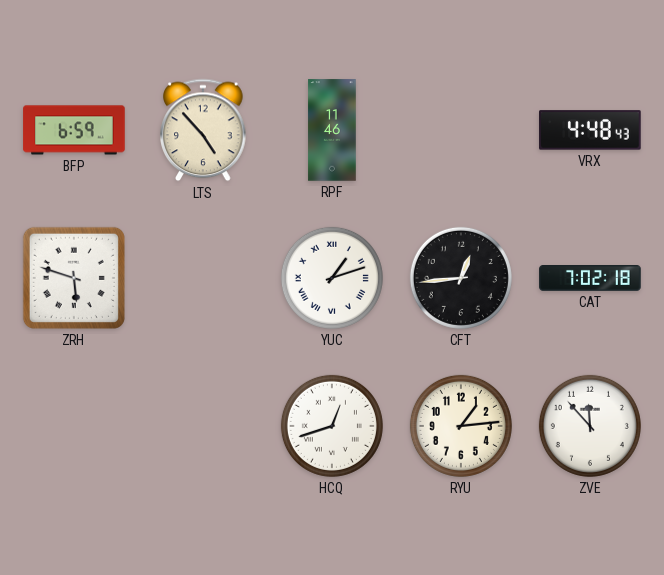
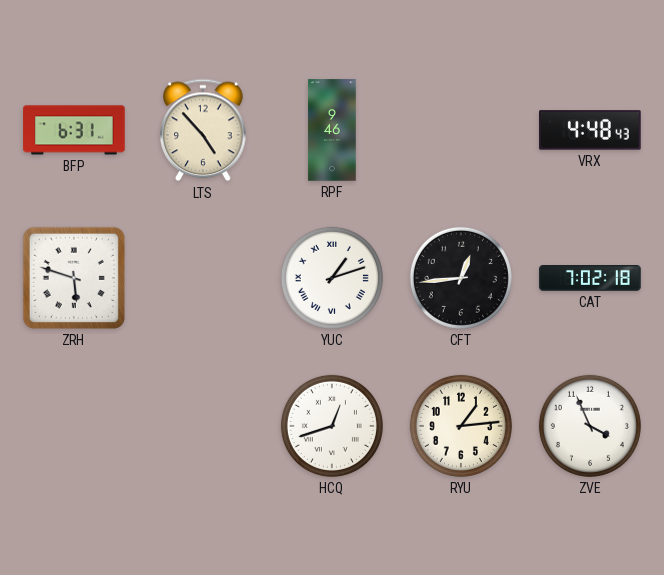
BFP: 6:59 -> 6:31 (74, 130)
RPF: 11:46 -> 9:46 (332, 130)
ZVE: 11:53 -> 3:56 (590, 426)
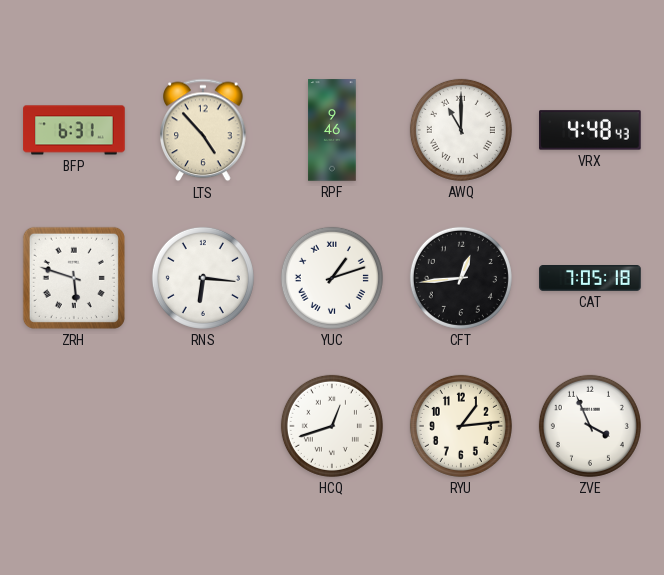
AWQ: none -> 11:00 (461, 130)
RNS: none -> 6:16 (203, 278)
CAT: 7:02 -> 7:05 (590, 279)
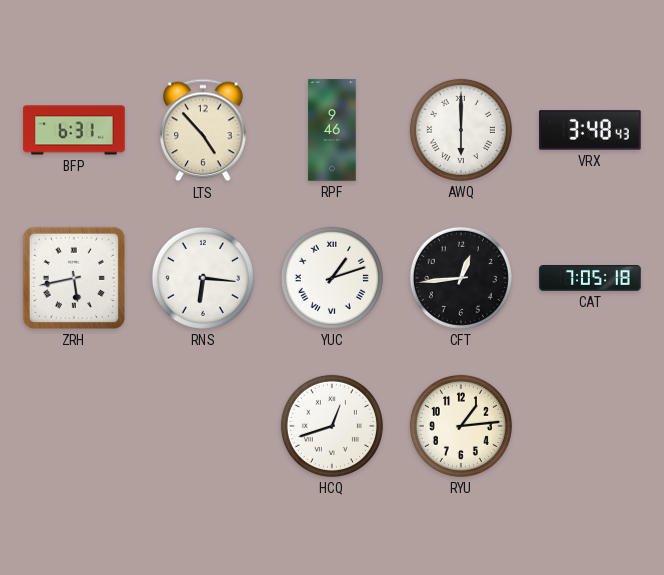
AWQ: 11:00 -> 6:00 (461, 130)
VRX: 4:48 -> 3:48 (590, 130)
ZRH: 5:48 -> 5:43 (74, 278)
ZVE: 3:56 -> none (590, 426)
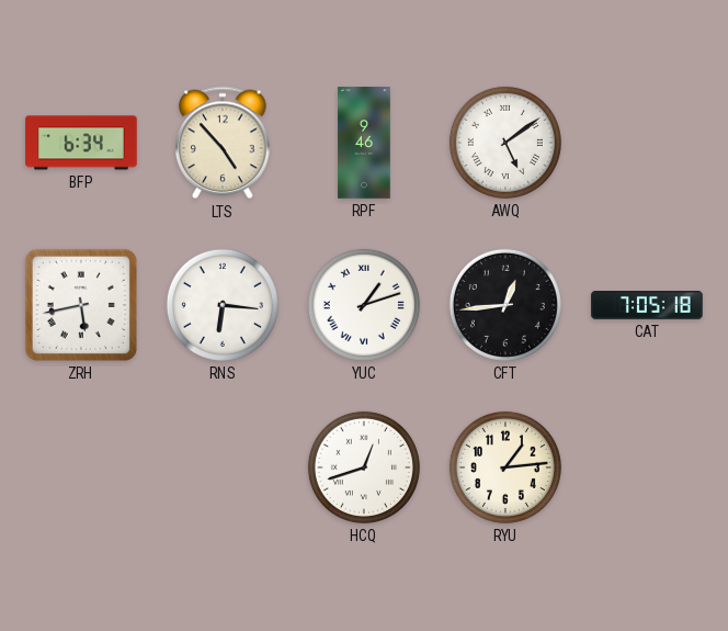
BFP: 6:31 -> 6:34 (81, 143)
AWQ: 6:00 -> 5:09 (505, 143)
VRX: 3:48 -> none (590, 130)
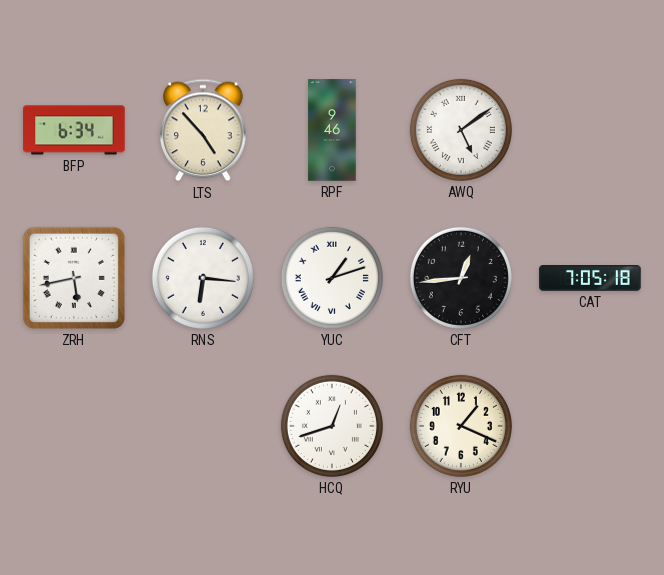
RYU: 1:14 -> 1:19 (461, 426)
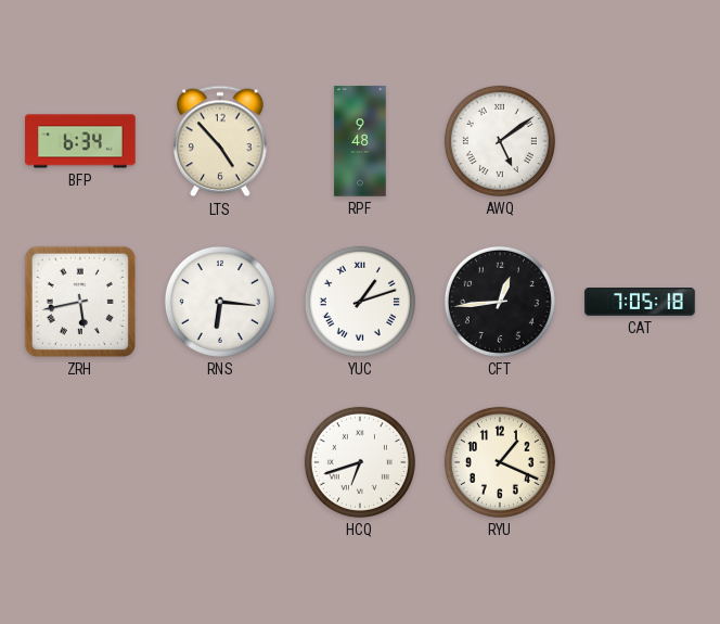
RPF: 9:46 -> 9:48 (360, 141)
HCQ: 12:42 -> 6:42 (360, 462)
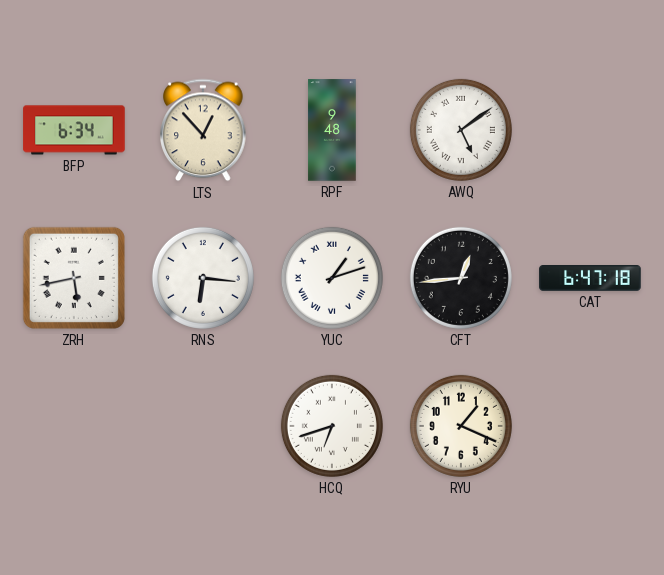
LTS: 4:53 -> 12:53 (203, 130)
CAT: 7:05 -> 6:47 (590, 279)
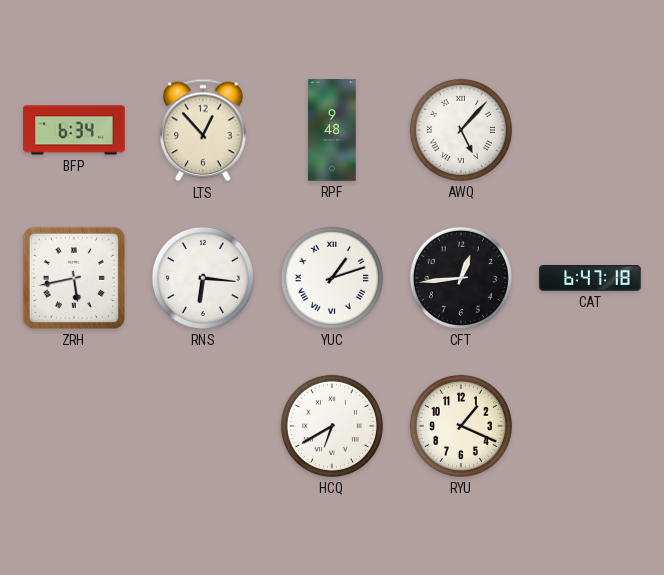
AWQ: 5:09 -> 5:07 (461, 130)
HCQ: 6:42 -> 6:40 (332, 426)
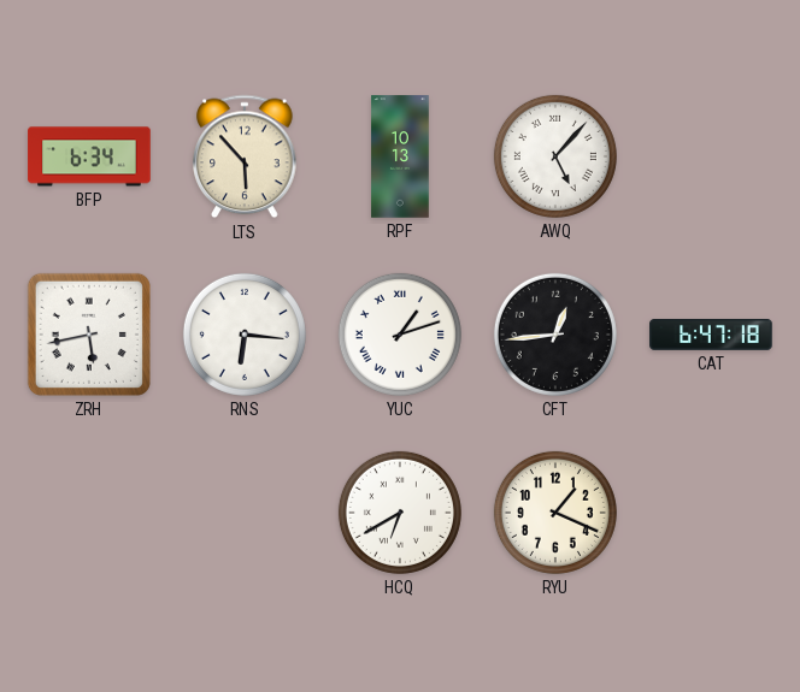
LTS: 12:53 -> 5:53 (245, 156)
RPF: 9:48 -> 10:13 (400, 156)
